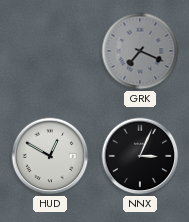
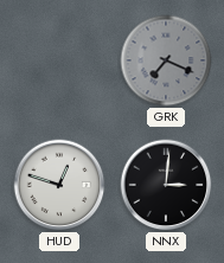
HUD: 12:50 -> 12:48 (59, 185)
NNX: 3:04 -> 3:01 (166, 185)
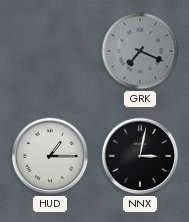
HUD: 12:48 -> 1:15 (50, 156)
NNX: 3:01 -> 3:02 (140, 156)
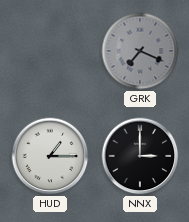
NNX: 3:02 -> 3:00 (140, 156)
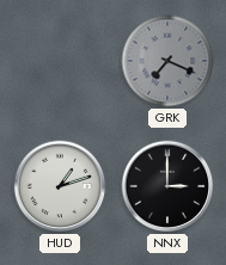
HUD: 1:15 -> 1:12 (60, 186)
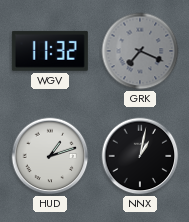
WGV: none -> 11:32 (50, 51)
NNX: 3:00 -> 1:02 (140, 156)
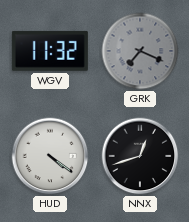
HUD: 1:12 -> 4:21 (50, 156)
NNX: 1:02 -> 12:42 (140, 156)
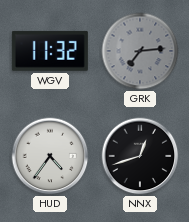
GRK: 7:19 -> 7:14 (140, 51)
HUD: 4:21 -> 4:36 (50, 156)
